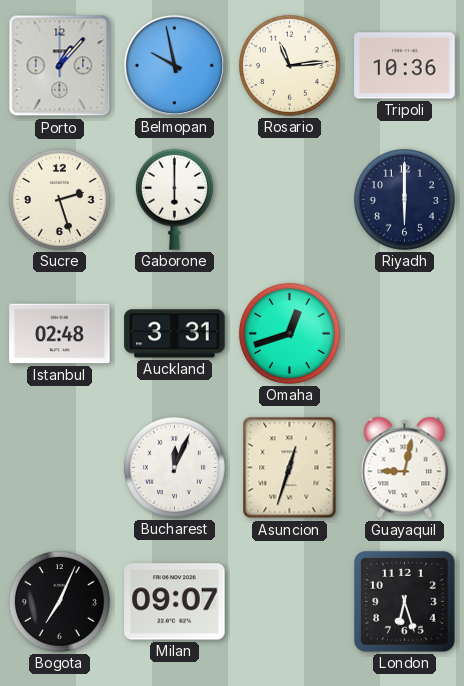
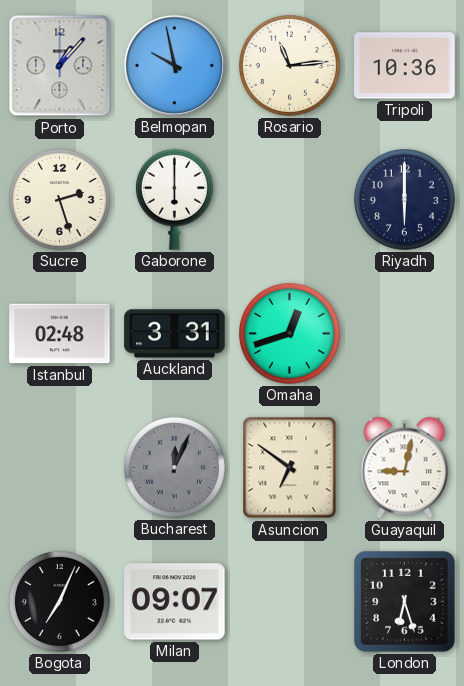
Bucharest dial: white -> grey (174, 467)
Asuncion: 12:33 -> 6:51 (290, 468)
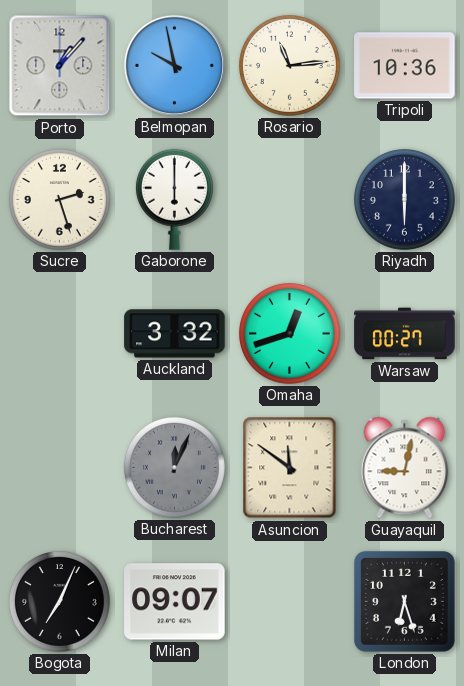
Istanbul: 02:48 -> none (60, 334)
Auckland: 3:31 -> 3:32 (175, 334)
Warsaw: none -> 00:27 (405, 334)
Asuncion: 6:51 -> 11:51 (290, 468)
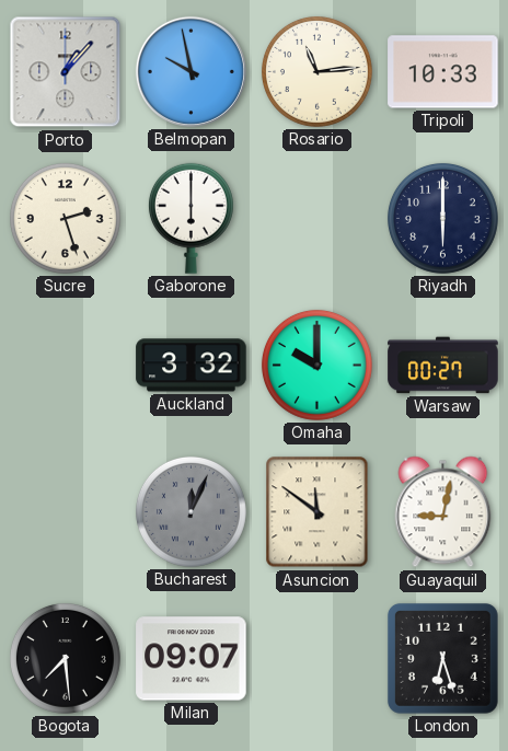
Tripoli: 10:36 -> 10:33 (443, 72)
Omaha: 12:42 -> 10:00 (316, 365)
Bogota: 7:04 -> 7:29 (65, 658)
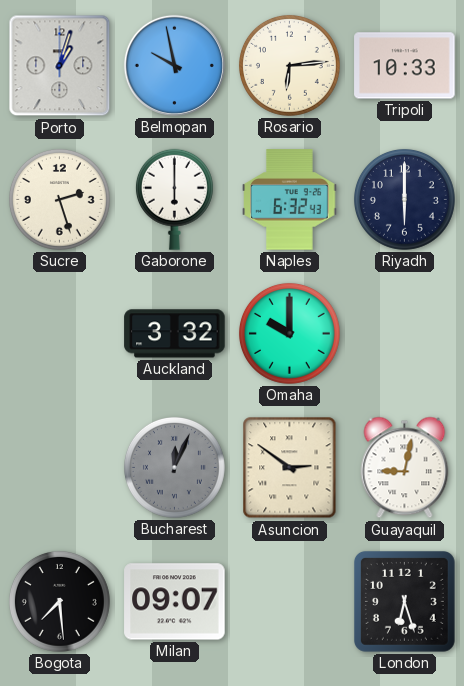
Porto: 1:07 -> 1:03 (60, 66)
Rosario: 11:14 -> 6:14 (289, 65)
Naples: none -> 6:32 (290, 200)
Warsaw: 00:27 -> none (443, 366)
Asuncion: 11:51 -> 2:51 (290, 468)
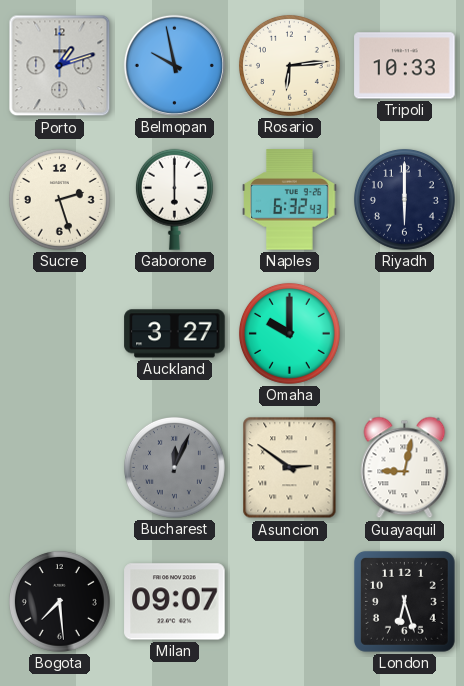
Porto: 1:03 -> 1:12 (60, 66)
Auckland: 3:32 -> 3:27 (175, 334)
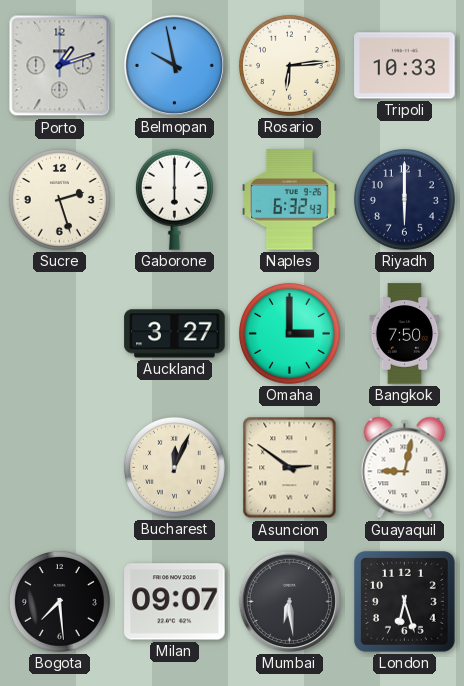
Omaha: 10:00 -> 3:00 (289, 333)
Bangkok: none -> 7:50 (405, 334)
Bucharest dial: grey -> cream (174, 467)
Mumbai: none -> 6:29 (289, 601)
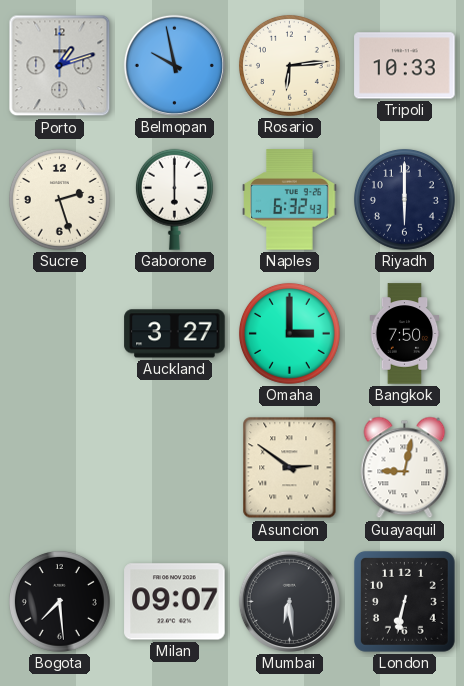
Bucharest: 12:04 -> none (174, 467)
London: 6:27 -> 6:32 (404, 601)
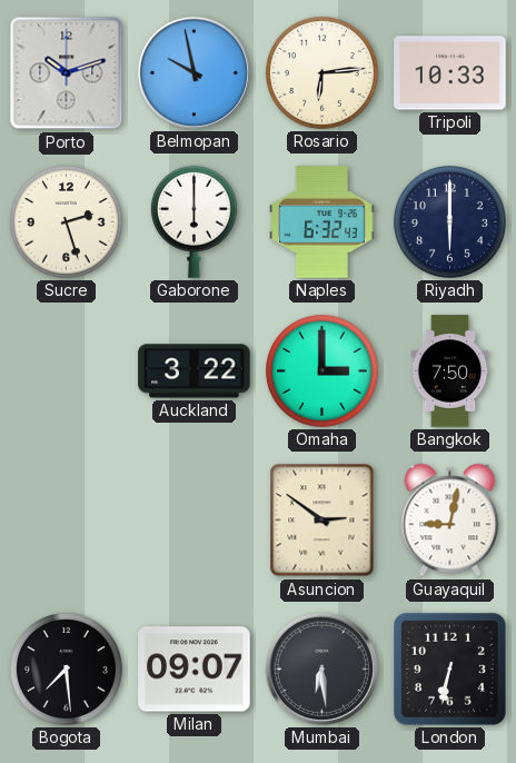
Porto: 1:12 -> 10:12 (67, 73)
Auckland: 3:27 -> 3:22 (195, 371)
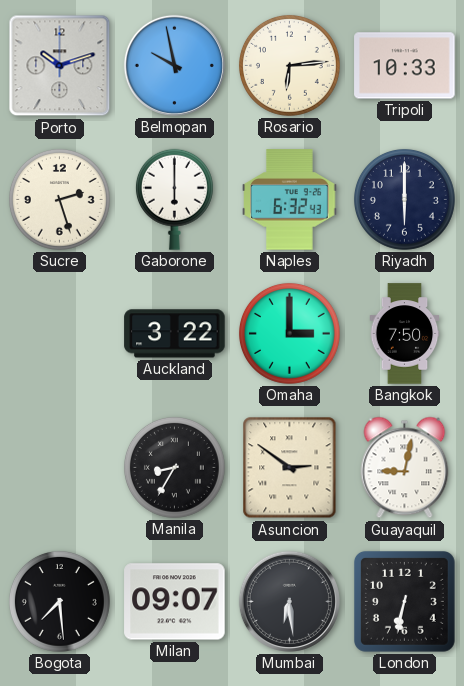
Manila: none -> 8:35 (174, 467)
